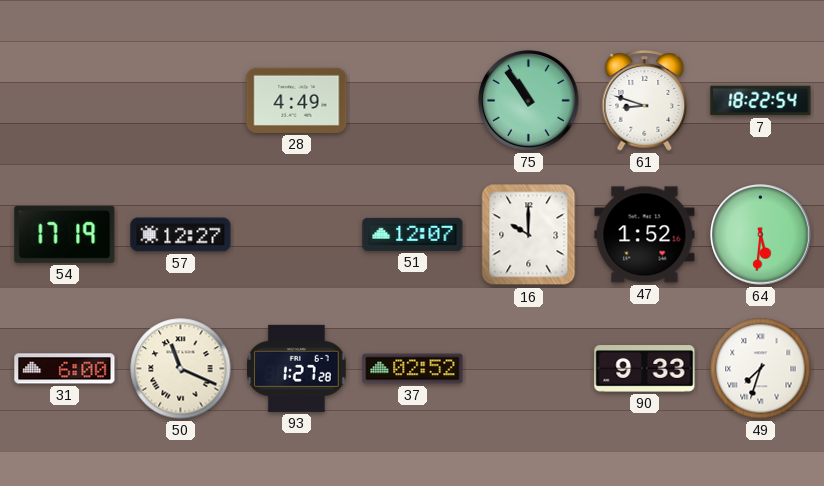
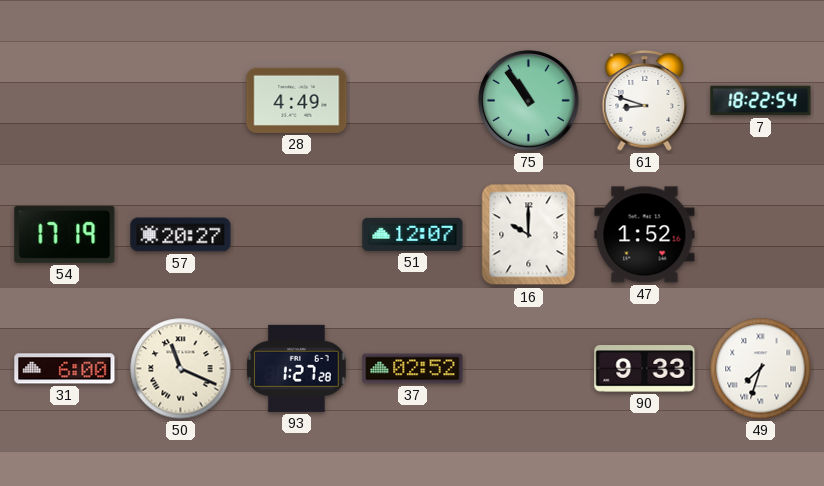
57: 12:27 -> 20:27 (181, 235)
64: 5:31 -> none (761, 235)
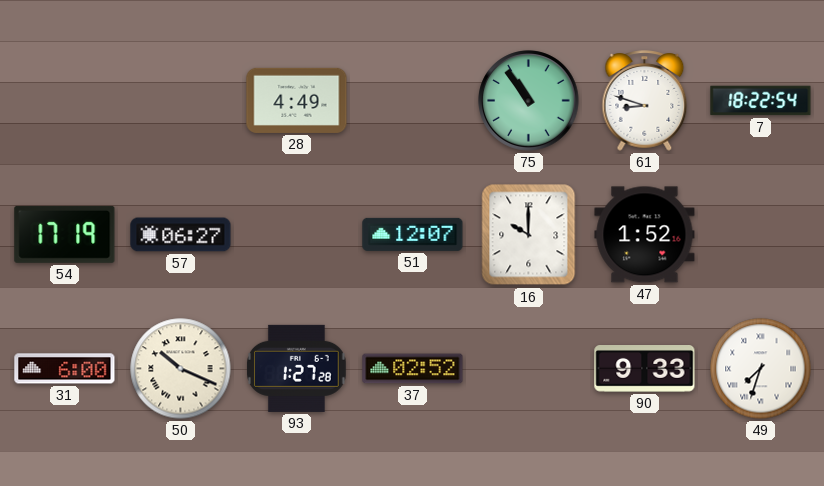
57: 20:27 -> 06:27 (181, 235)
50: 11:19 -> 10:19 (181, 369)
